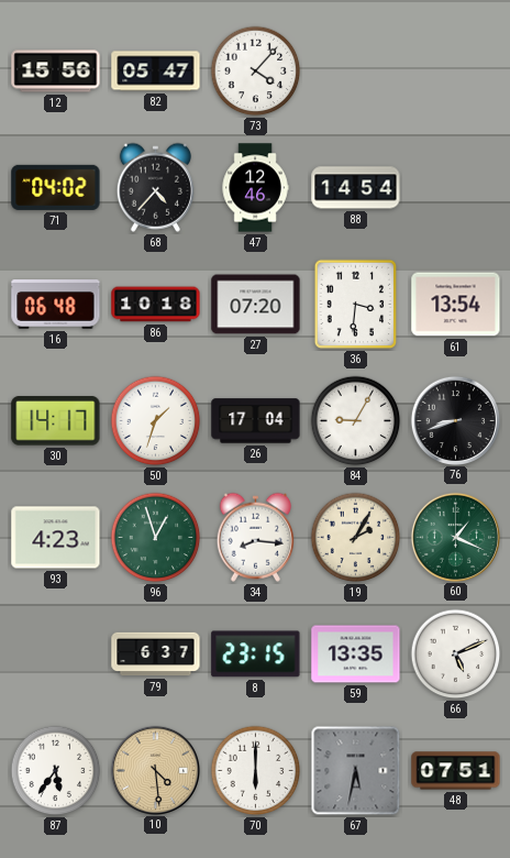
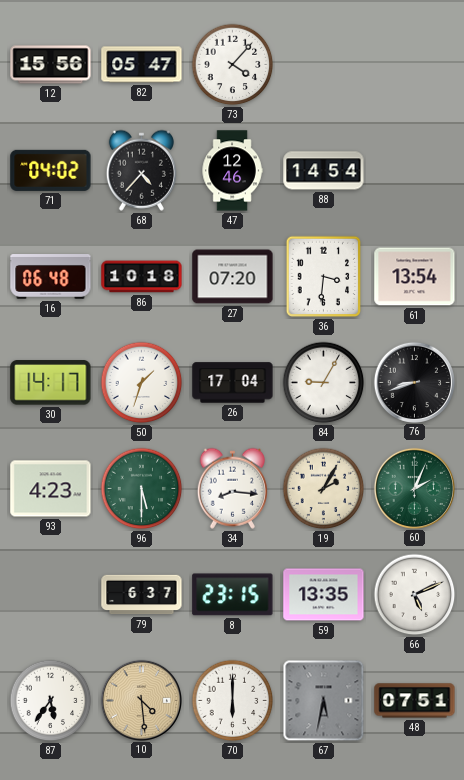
96: 12:57 -> 5:30 (142, 489)
60: 1:19 -> 2:04 (414, 488)
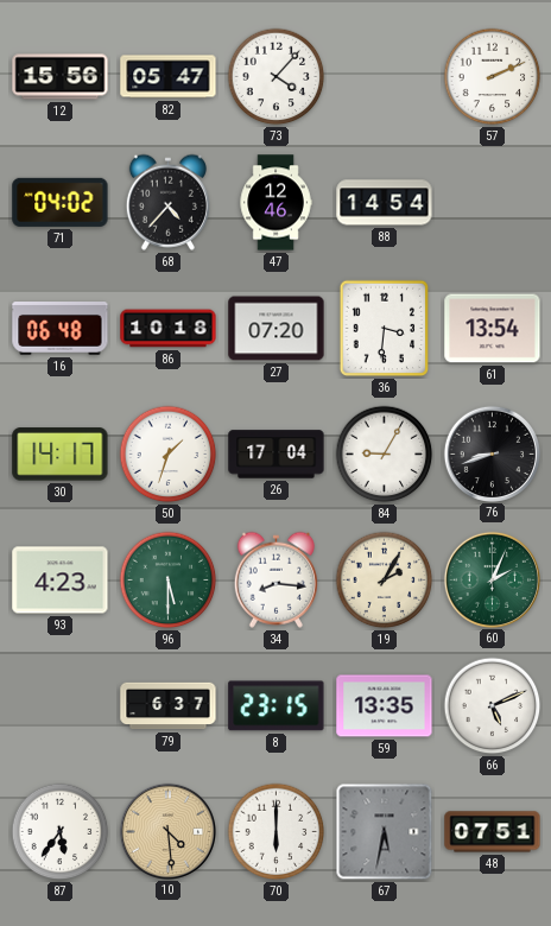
57: none -> 2:11 (493, 77)
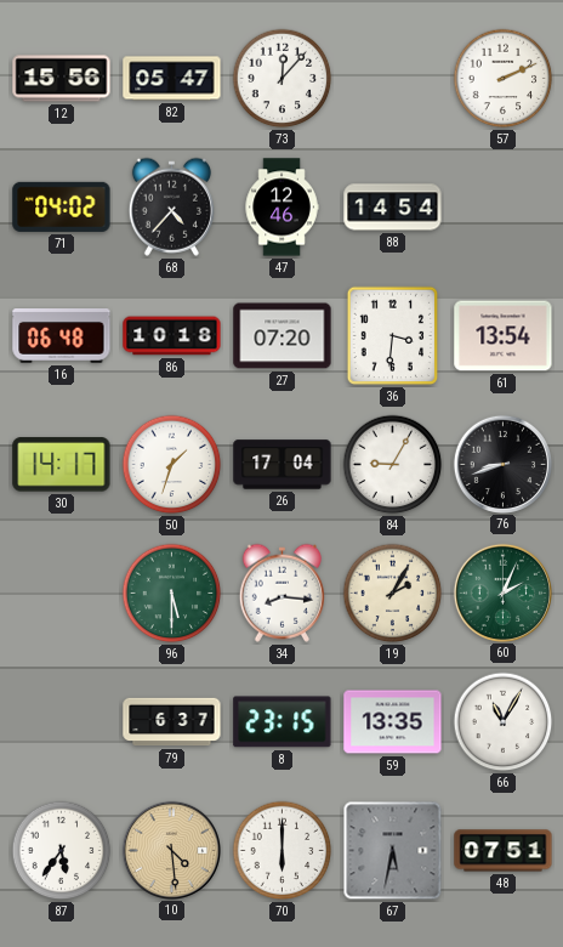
73: 4:07 -> 12:07 (283, 79)
93: 4:23 -> none (61, 581)
66: 5:11 -> 11:05 (504, 722)
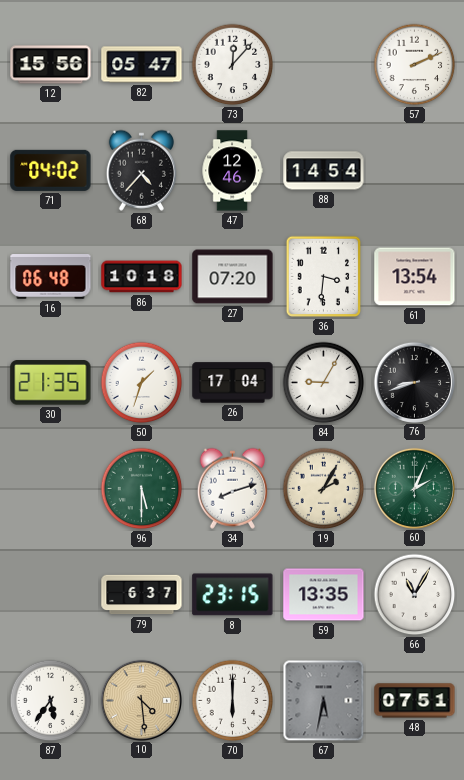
30: 14:17 -> 21:35 (51, 383)
34: 8:16 -> 8:12 (232, 488)
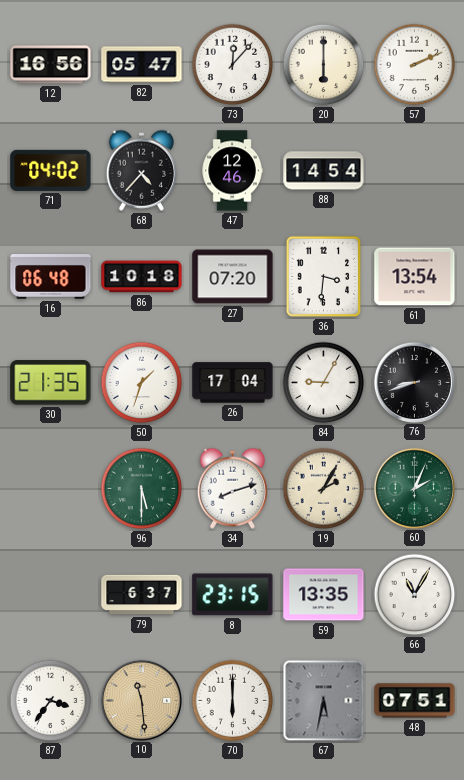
12: 15:56 -> 16:56 (51, 65)
20: none -> 6:00 (324, 65)
87: 5:36 -> 3:36 (51, 701)
10: 4:29 -> 11:29 (141, 700)
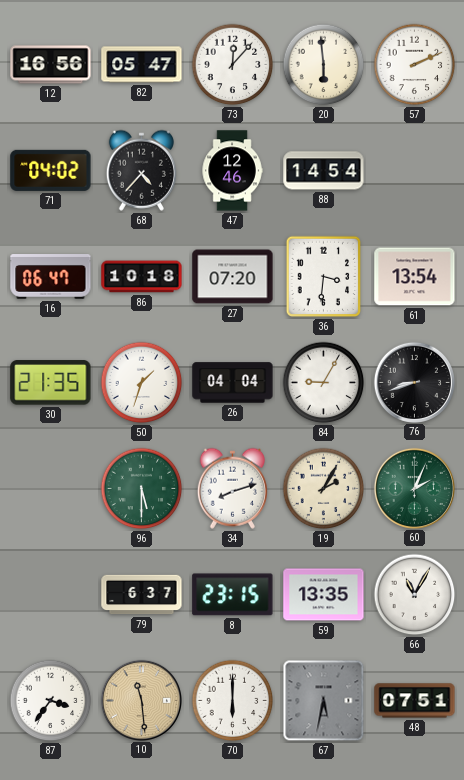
20: 6:00 -> 5:59 (324, 65)
16: 06:48 -> 06:47 (51, 277)
26: 17:04 -> 04:04 (233, 383)
